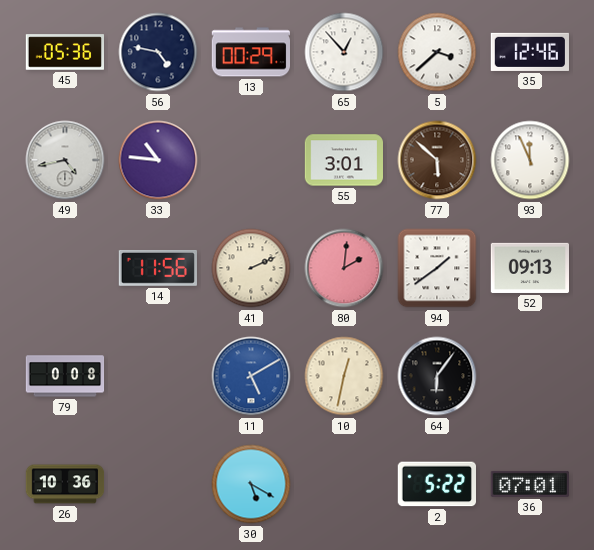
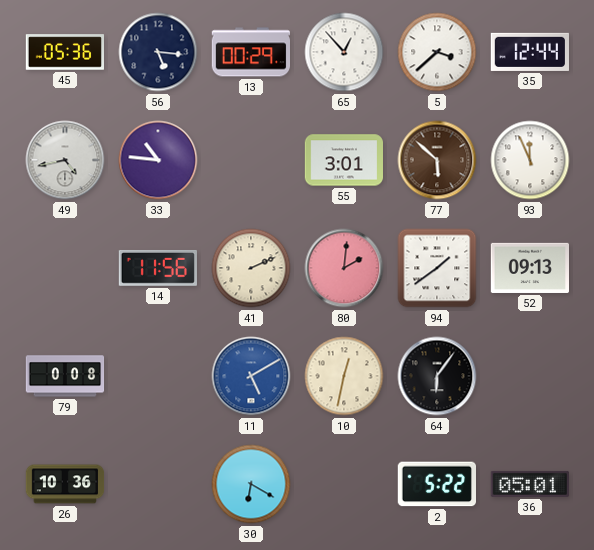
56: 4:47 -> 5:16 (158, 52)
35: 12:46 -> 12:44 (529, 52)
30: 5:20 -> 6:20 (251, 484)
36: 07:01 -> 05:01 (530, 484)
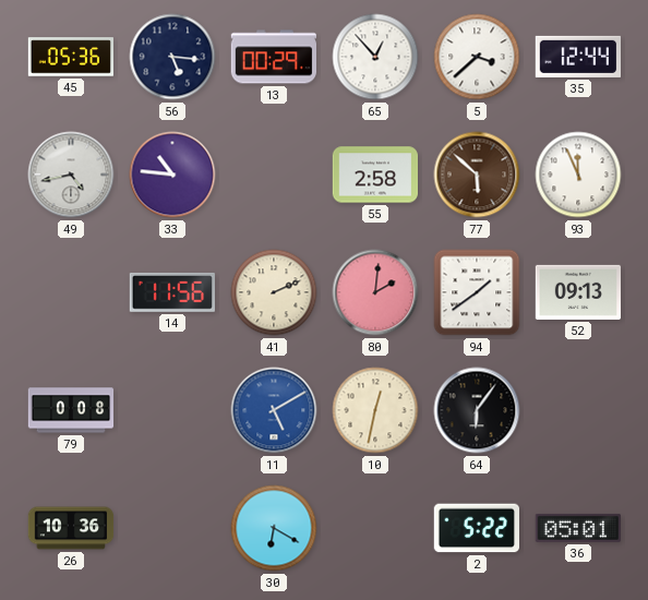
55: 3:01 -> 2:58 (374, 175)
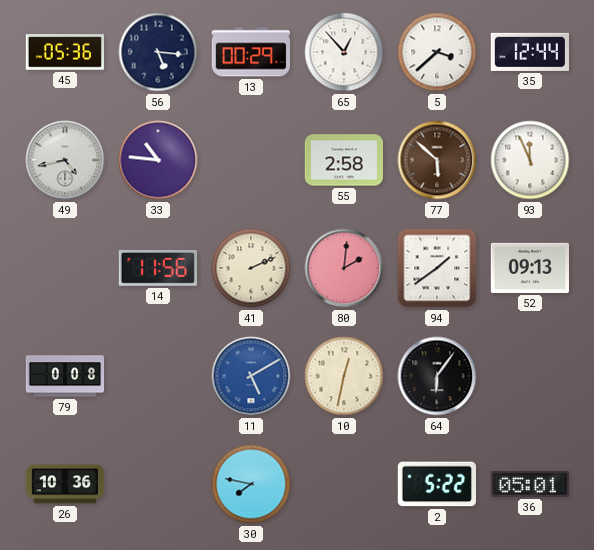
30: 6:20 -> 7:47 (251, 484)
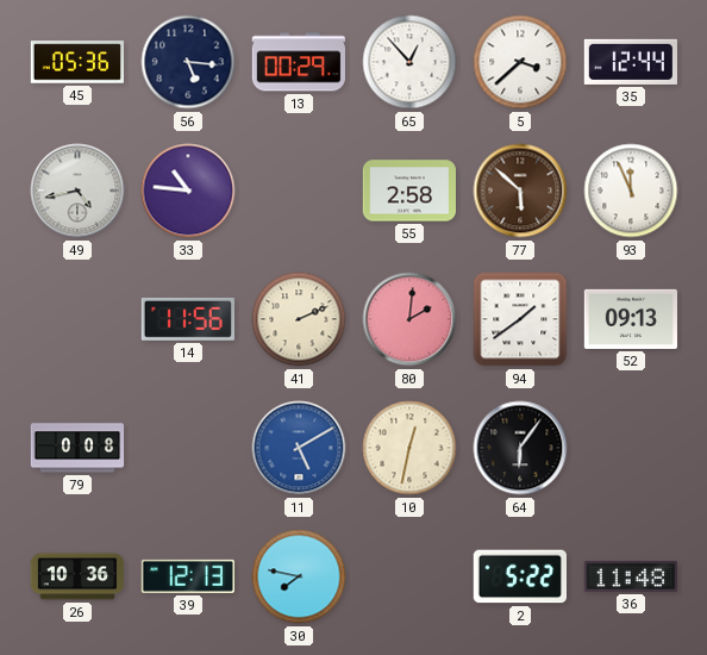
39: none -> 12:13 (188, 576)
36: 05:01 -> 11:48 (631, 576)
